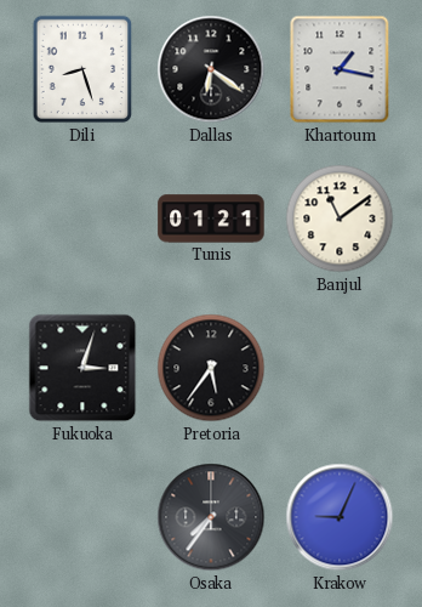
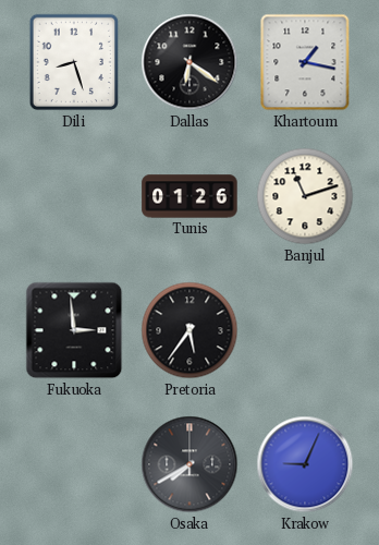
Tunis: 01:21 -> 01:26 (189, 196)
Banjul: 11:09 -> 11:12 (305, 196)
Fukuoka: 3:03 -> 2:59 (74, 330)
Osaka: 7:36 -> 7:40 (189, 464)
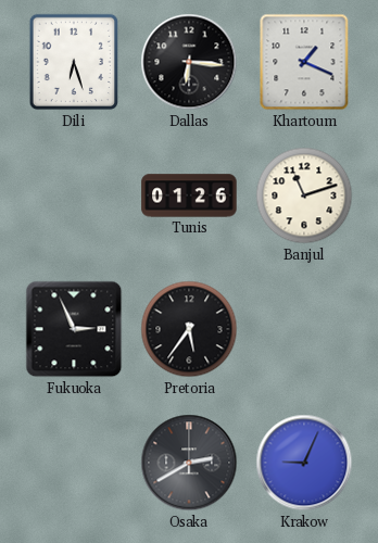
Dili: 8:27 -> 6:27 (74, 62)
Dallas: 6:21 -> 6:16 (189, 62)
Khartoum: 1:17 -> 1:19 (304, 62)
Fukuoka: 2:59 -> 2:56 (74, 329)
Osaka: 7:40 -> 2:40 (189, 463)
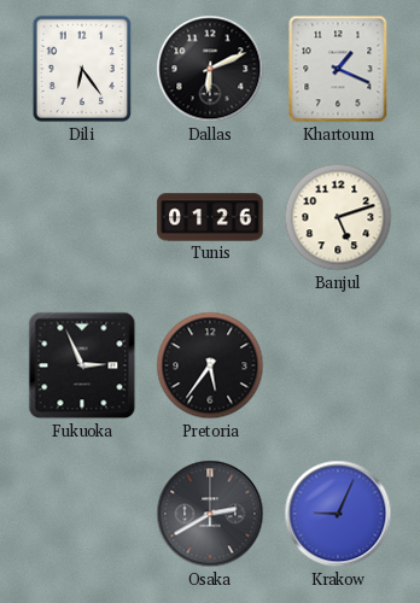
Dili: 6:27 -> 6:24 (82, 69)
Dallas: 6:16 -> 6:11 (210, 69)
Banjul: 11:12 -> 5:12 (338, 217)
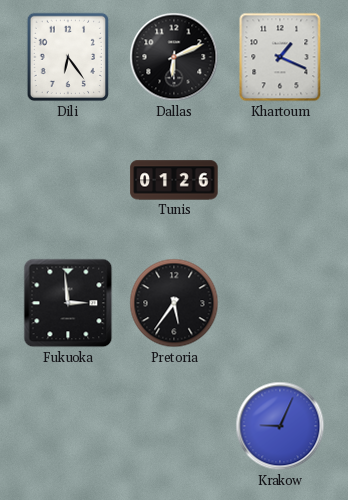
Banjul: 5:12 -> none (338, 217)
Fukuoka: 2:56 -> 2:59 (68, 303)
Osaka: 2:40 -> none (210, 514)
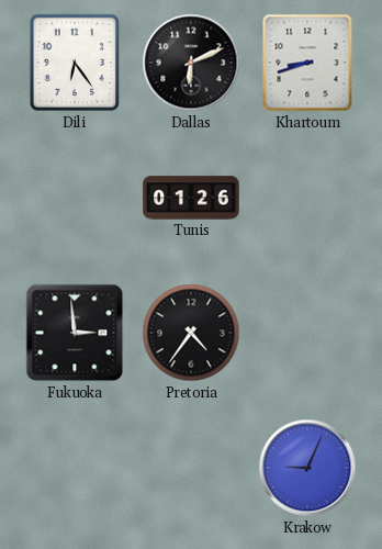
Khartoum: 1:19 -> 8:42 (307, 63)
Pretoria: 5:36 -> 4:36 (191, 333)
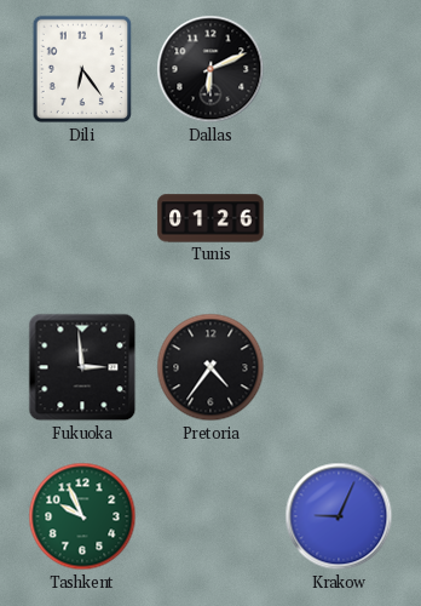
Khartoum: 8:42 -> none (307, 63)
Tashkent: none -> 9:56 (82, 516)
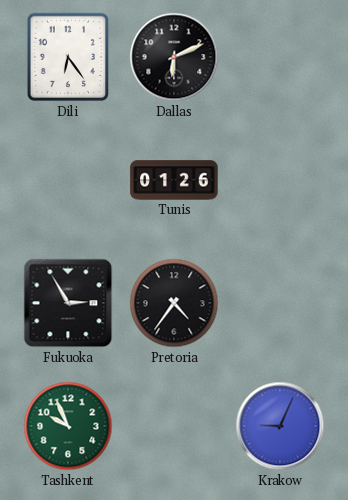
Fukuoka: 2:59 -> 2:55 (68, 303)
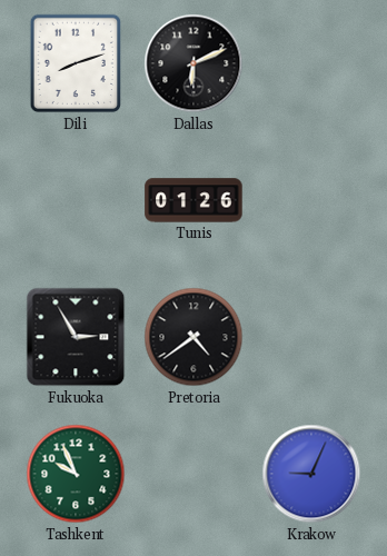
Dili: 6:24 -> 8:12 (76, 63)
Pretoria: 4:36 -> 4:39 (193, 337)
